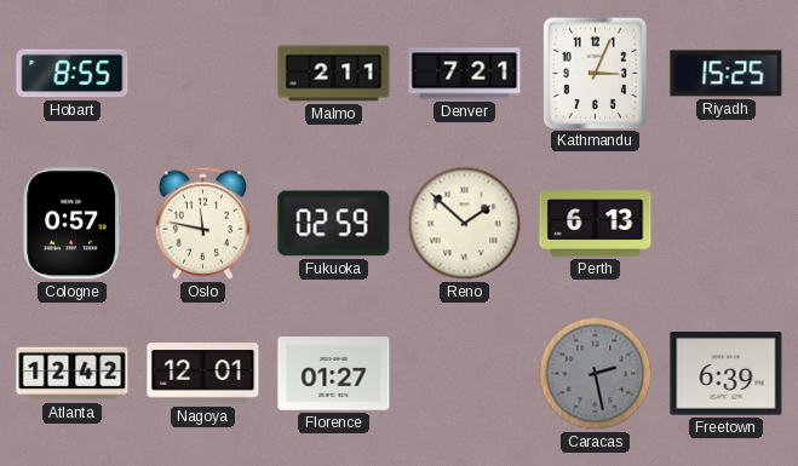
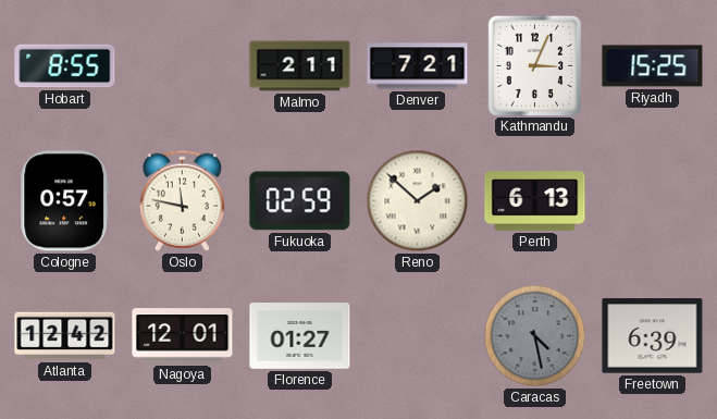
Caracas: 2:28 -> 4:28 (535, 336)
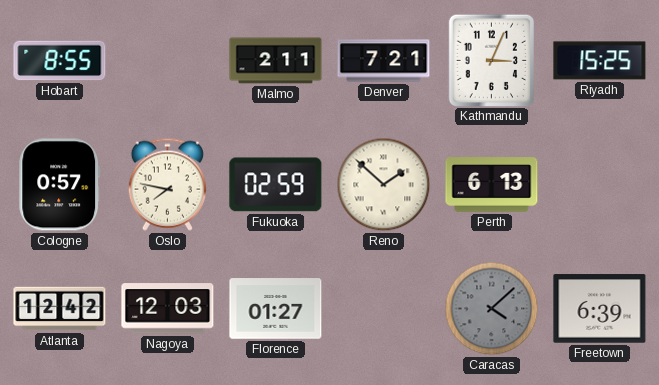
Oslo: 11:47 -> 7:47 (167, 184)
Nagoya: 12:01 -> 12:03 (168, 309)
Caracas: 4:28 -> 4:08 (492, 309)
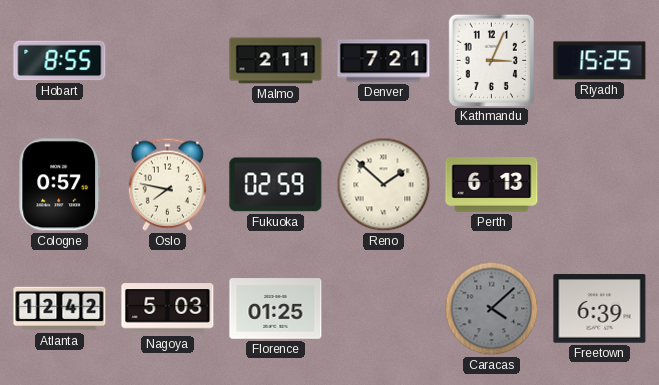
Nagoya: 12:03 -> 5:03 (168, 309)
Florence: 01:27 -> 01:25 (276, 309)
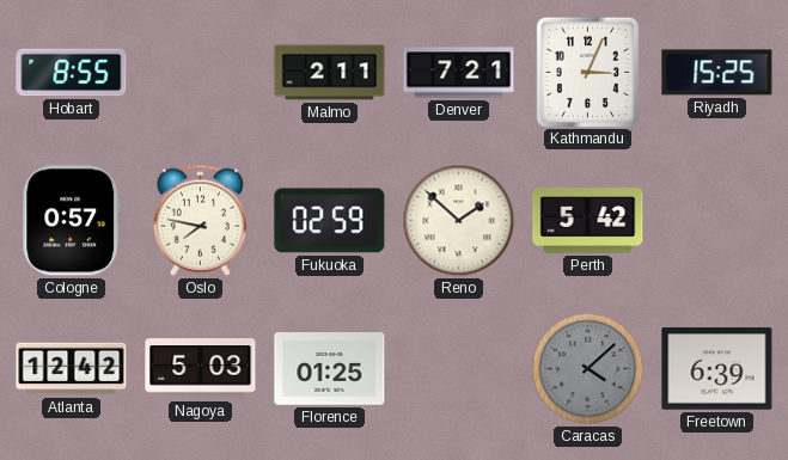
Perth: 6:13 -> 5:42 (588, 221)
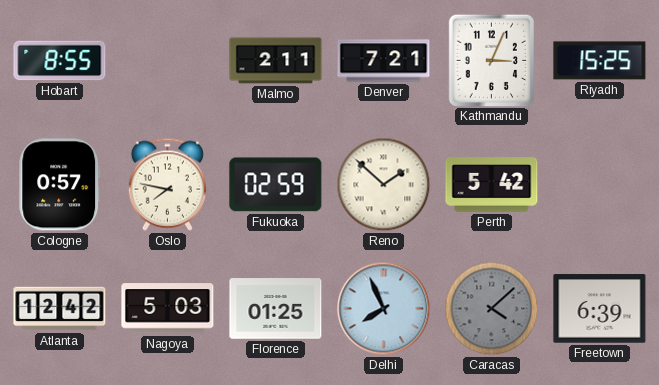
Delhi: none -> 7:56 (384, 309)
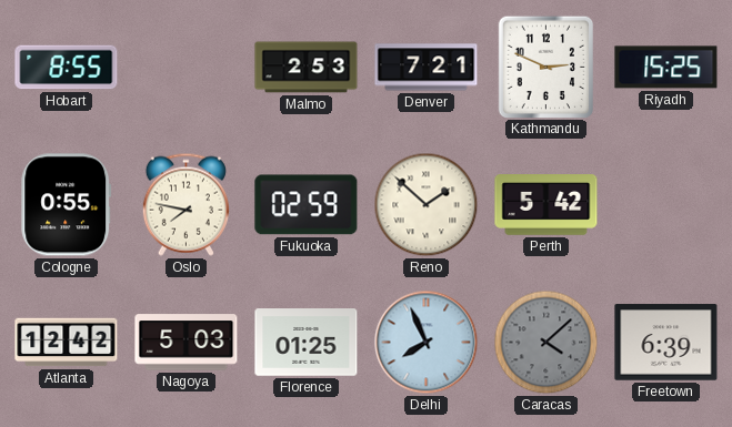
Malmo: 2:11 -> 2:53 (307, 68)
Kathmandu: 3:04 -> 2:49 (545, 67)
Cologne: 0:57 -> 0:55 (67, 205)
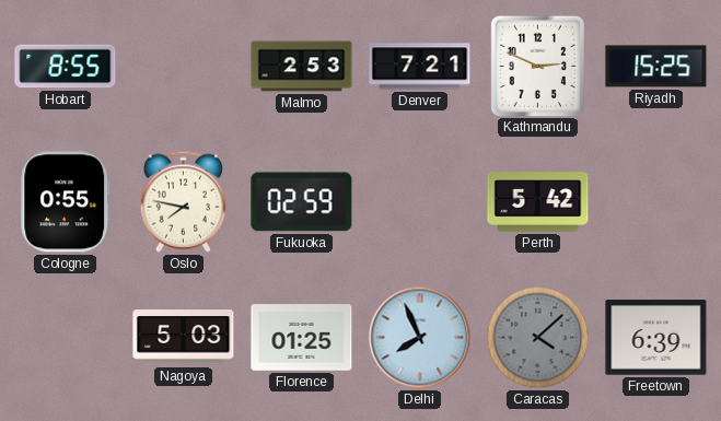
Reno: 1:52 -> none (427, 205)
Atlanta: 12:42 -> none (67, 343)
